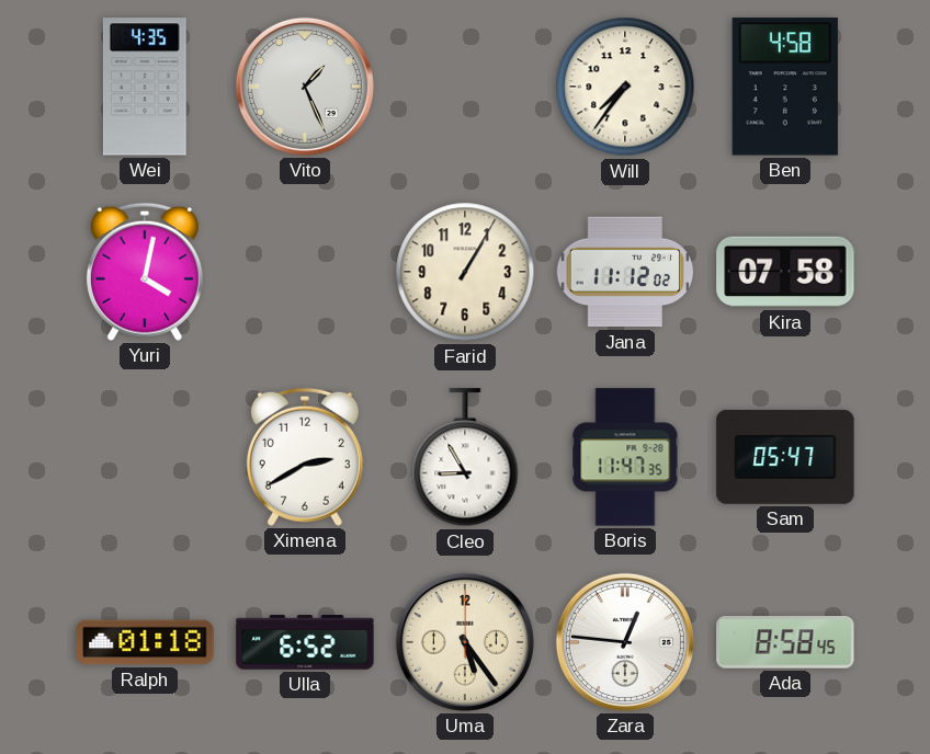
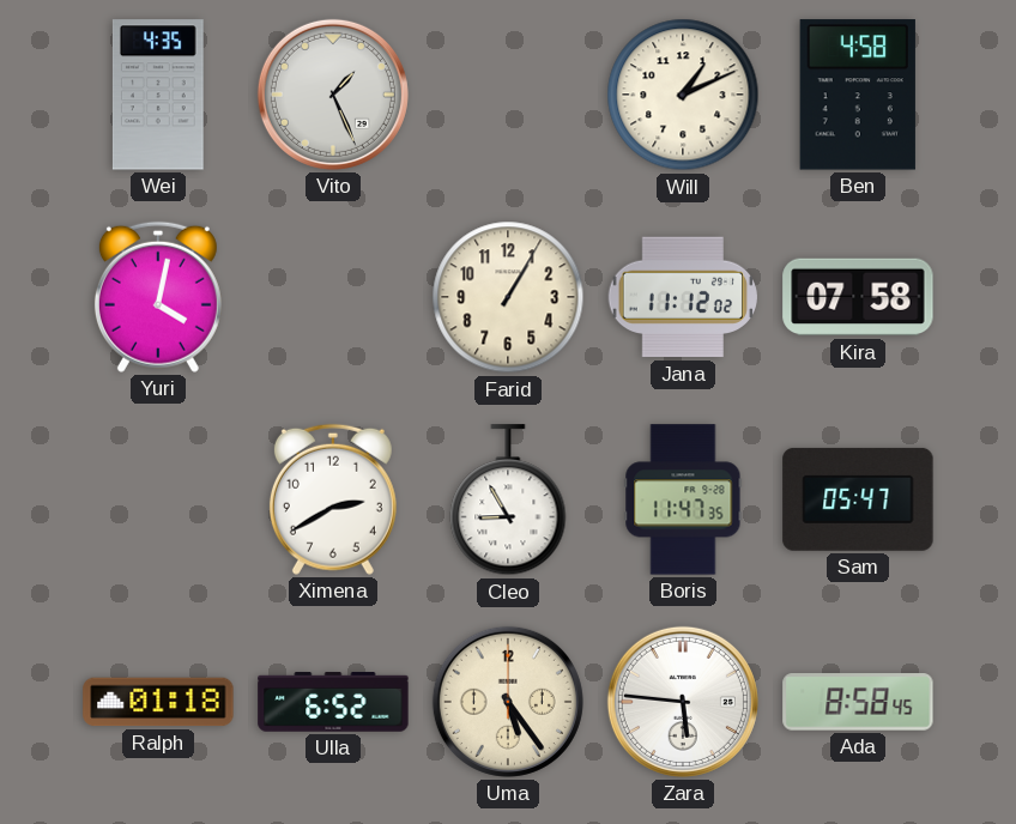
Will: 7:36 -> 1:11 (683, 95)
Zara: 12:46 -> 5:46 (683, 702)
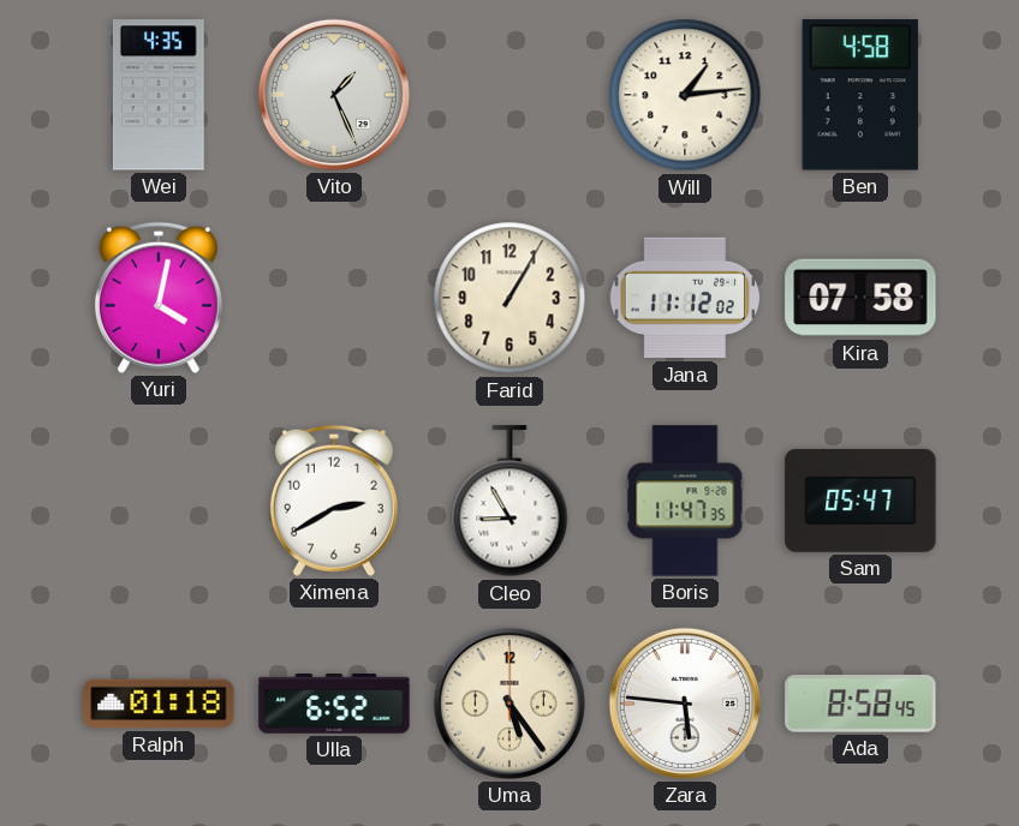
Will: 1:11 -> 1:14 (685, 95)
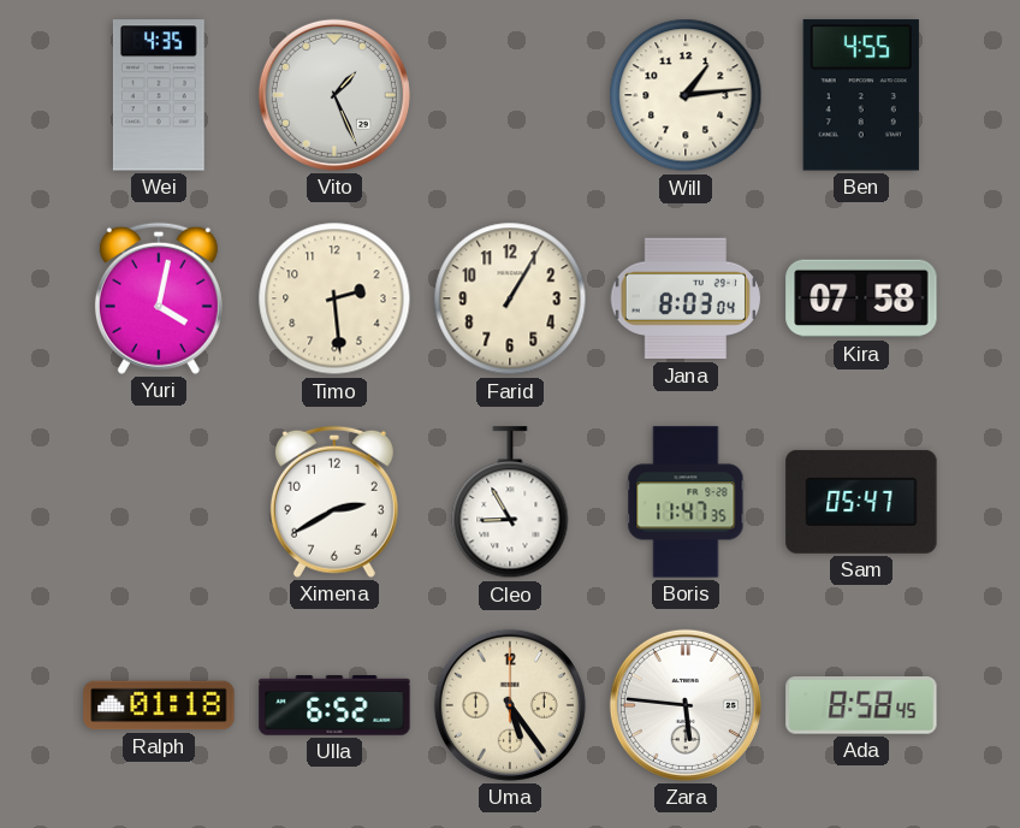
Ben: 4:58 -> 4:55 (861, 95)
Timo: none -> 2:29 (334, 298)
Jana: 11:12 -> 8:03 (686, 298)
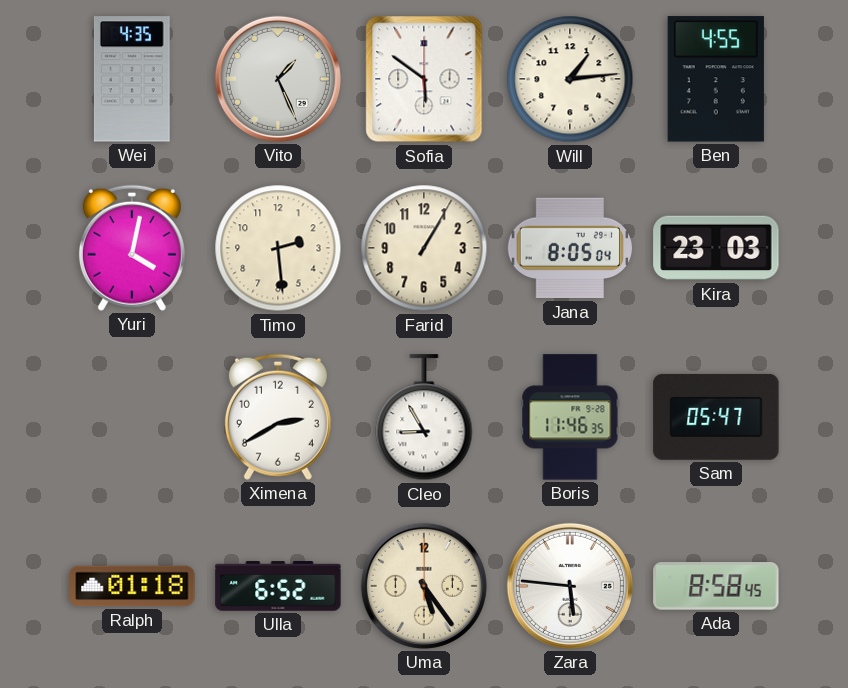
Sofia: none -> 5:51 (424, 79)
Jana: 8:03 -> 8:05 (570, 248)
Kira: 07:58 -> 23:03 (716, 248)
Boris: 11:47 -> 11:46 (570, 417)
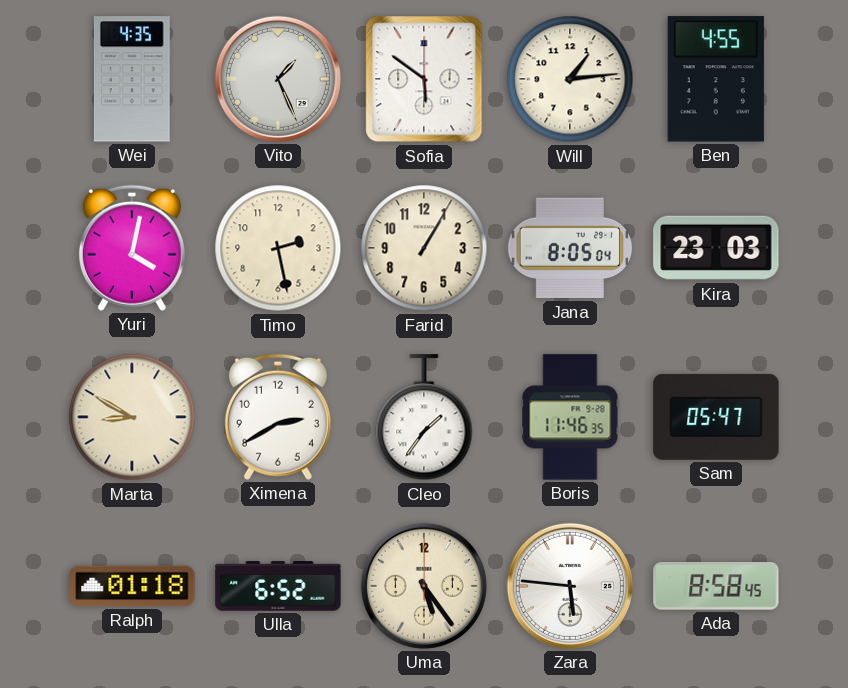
Timo: 2:29 -> 2:28 (278, 248)
Marta: none -> 8:50 (132, 417)
Cleo: 8:55 -> 1:36 (424, 418)
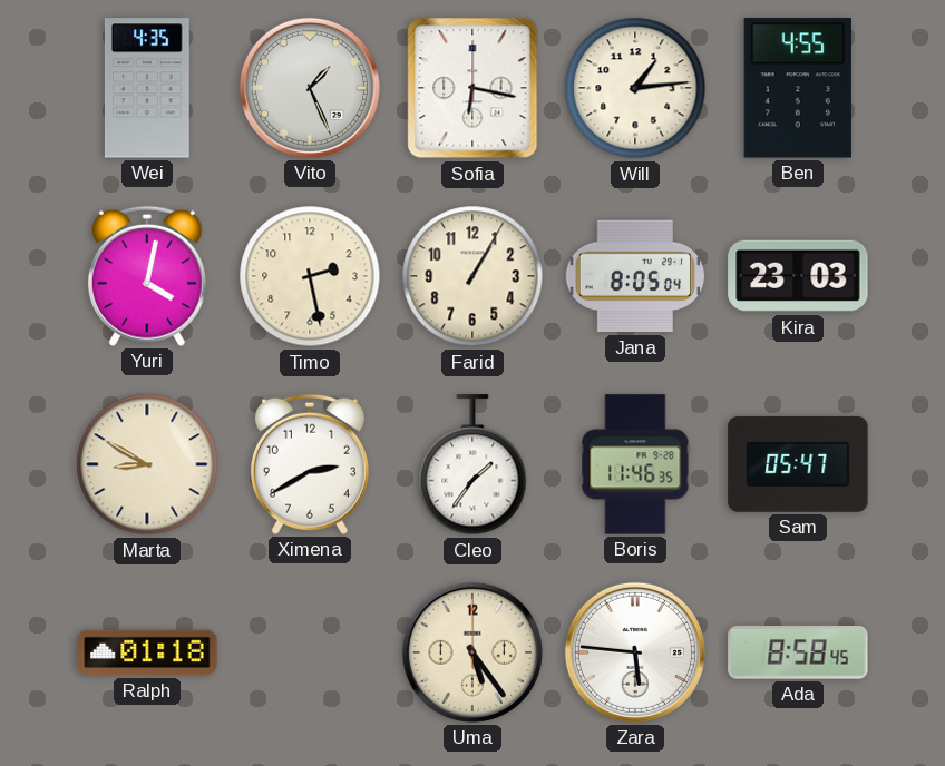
Sofia: 5:51 -> 6:17 (472, 88)
Ulla: 6:52 -> none (278, 586)
